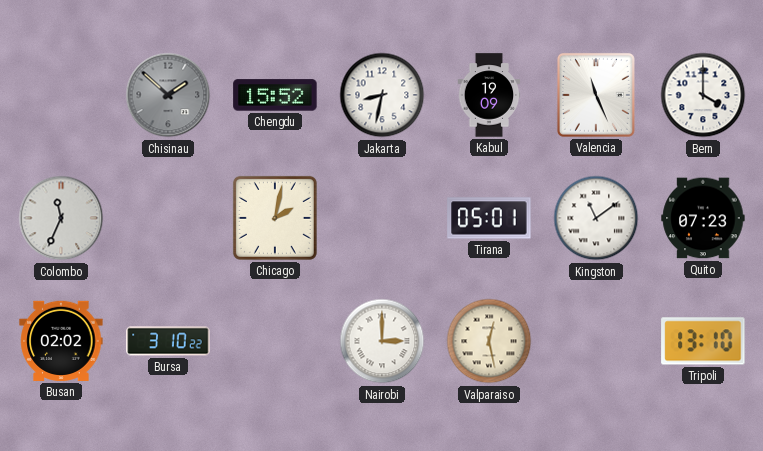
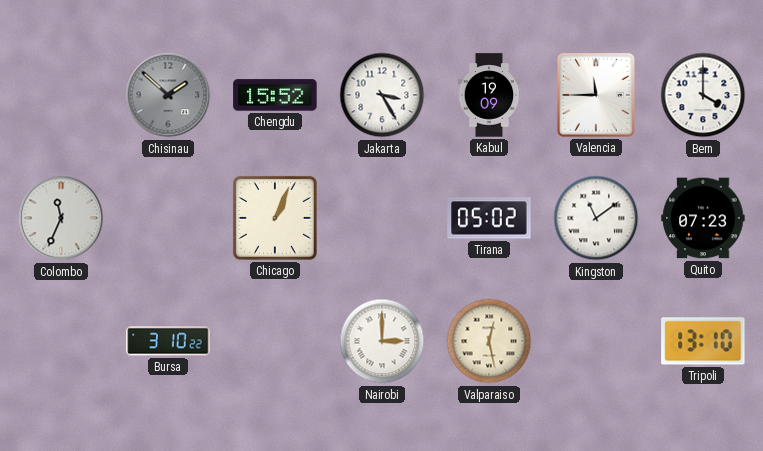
Jakarta: 8:32 -> 3:25 (382, 95)
Valencia: 11:26 -> 11:45 (596, 95)
Chicago: 2:02 -> 1:04 (275, 218)
Tirana: 05:01 -> 05:02 (489, 218)
Busan: 02:02 -> none (61, 341)
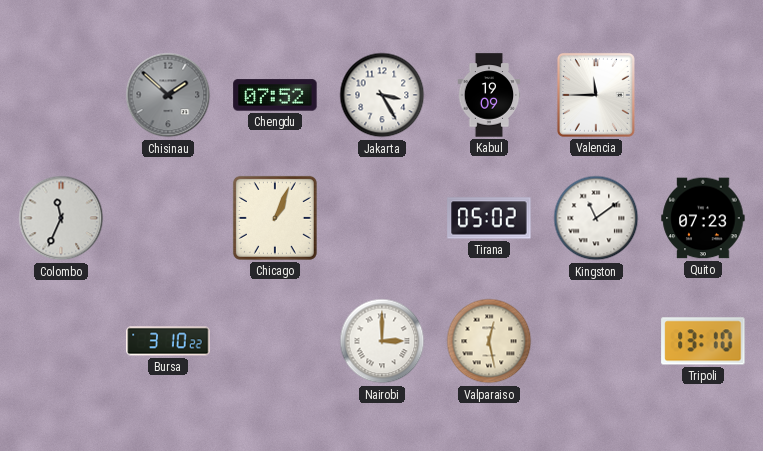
Chengdu: 15:52 -> 07:52 (275, 95)
Bern: 4:00 -> none (703, 95)
